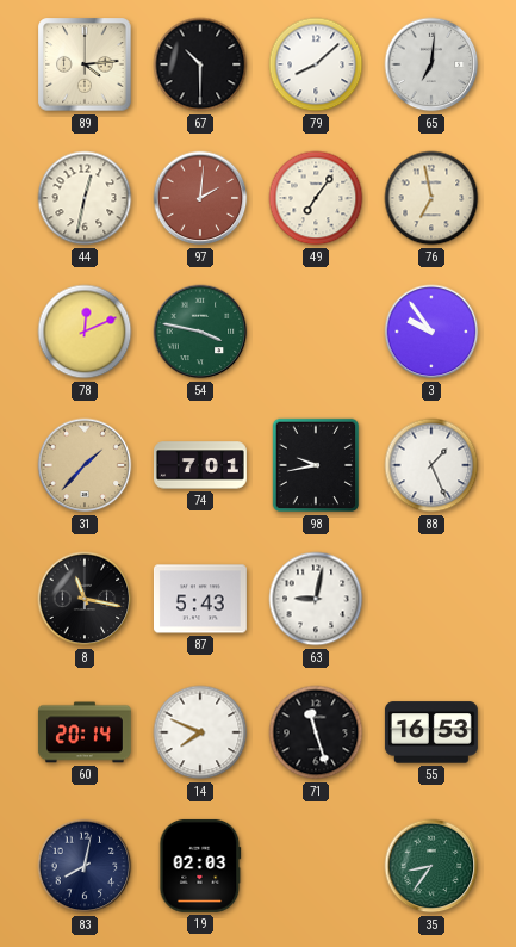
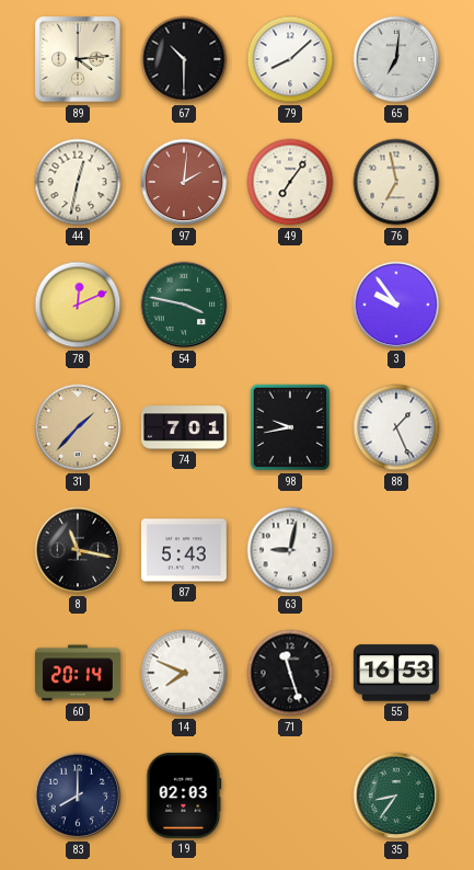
83: 8:02 -> 8:00 (78, 795)
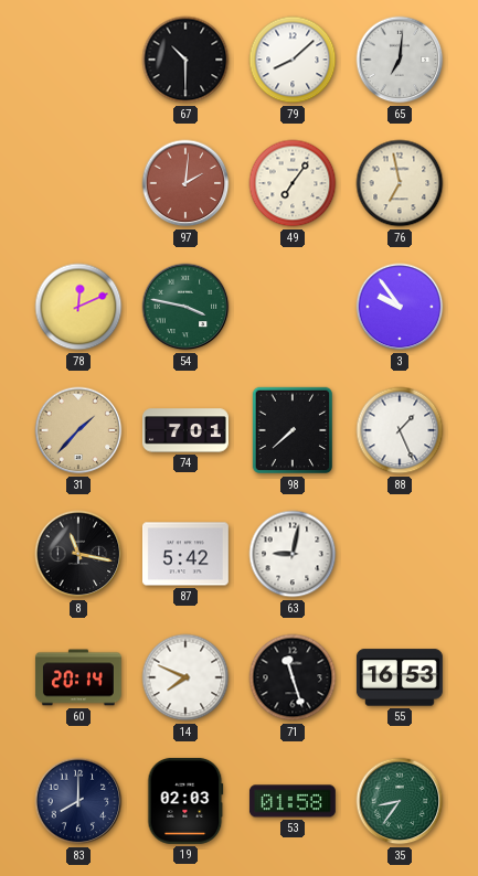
89: 4:14 -> none (78, 59)
44: 12:32 -> none (78, 182)
98: 9:43 -> 7:38 (293, 430)
87: 5:43 -> 5:42 (185, 554)
53: none -> 01:58 (293, 801)
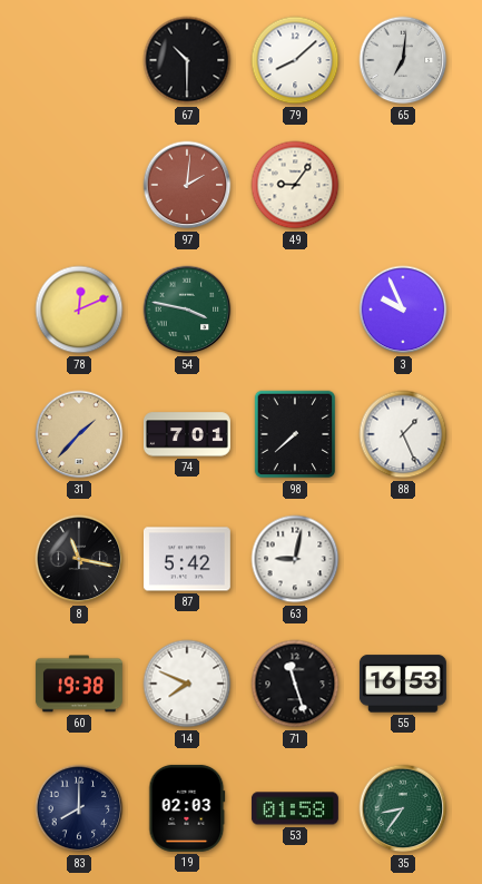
49: 7:06 -> 9:06 (295, 185)
76: 6:58 -> none (400, 183)
3: 9:54 -> 9:56 (403, 310)
60: 20:14 -> 19:38 (79, 684)
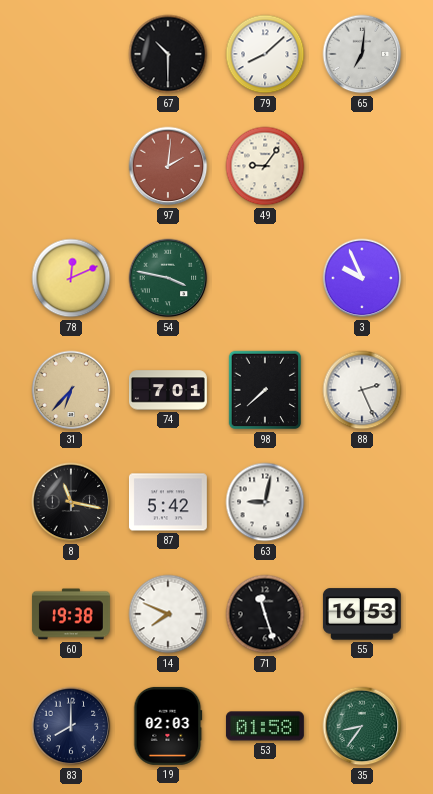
31: 1:37 -> 6:37 (71, 390)
88: 1:26 -> 2:26 (362, 390)
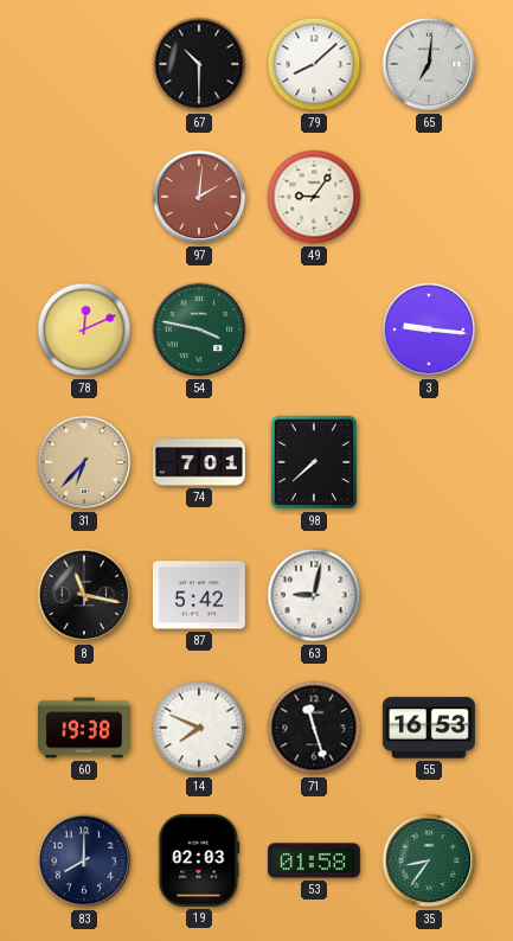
3: 9:56 -> 9:16 (429, 329)
88: 2:26 -> none (362, 390)
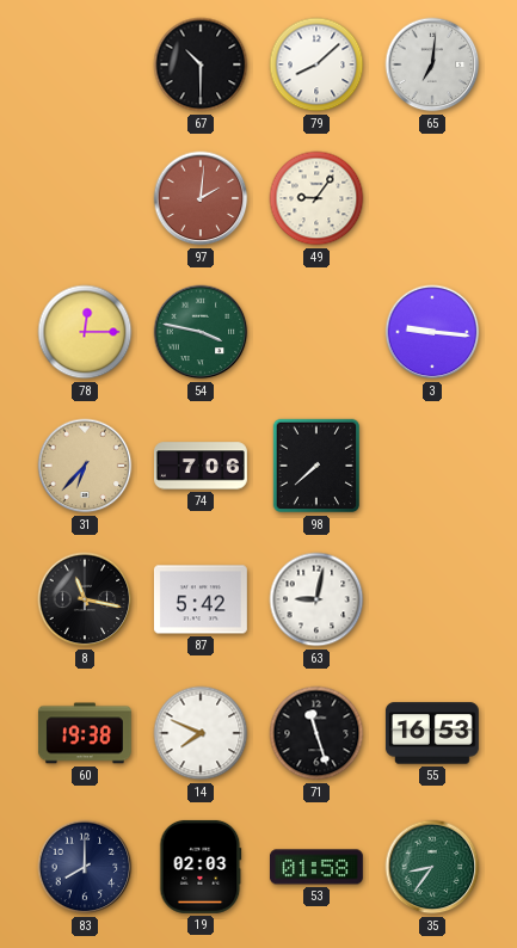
78: 12:11 -> 12:15 (85, 332)
74: 7:01 -> 7:06 (202, 466)
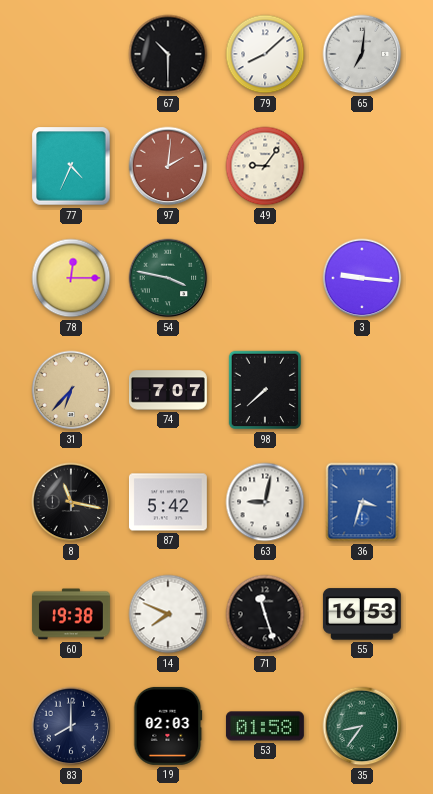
77: none -> 4:34 (71, 166)
74: 7:06 -> 7:07 (169, 390)
36: none -> 3:33 (362, 502)
